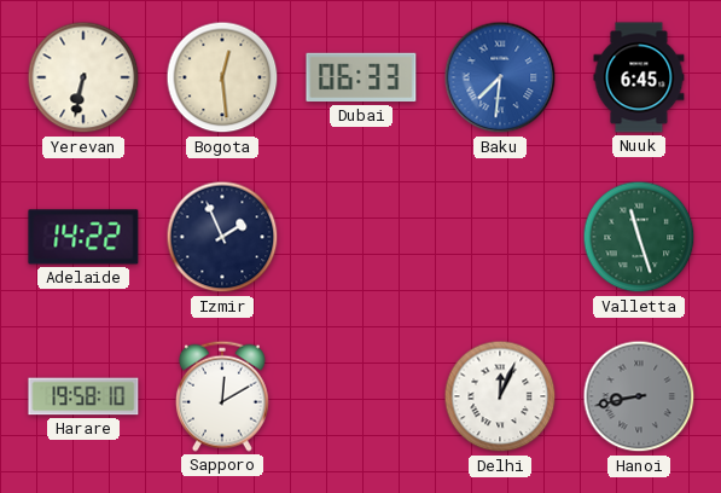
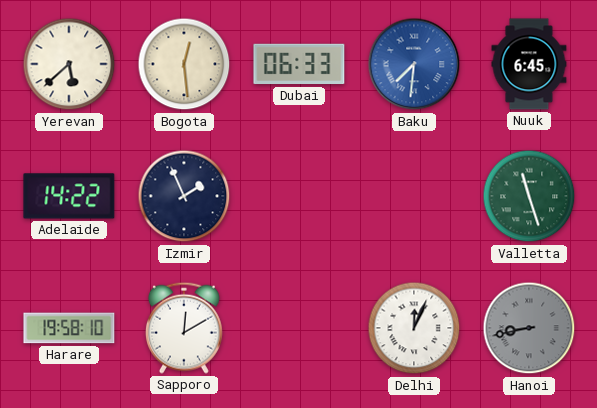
Yerevan: 6:32 -> 5:38 (69, 64)
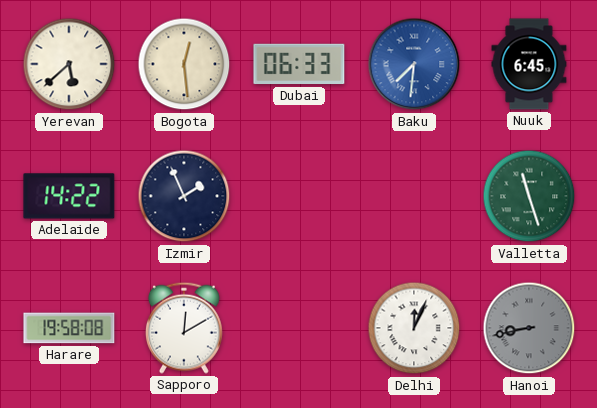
Harare: 19:58:10 -> 19:58:08 (69, 328)
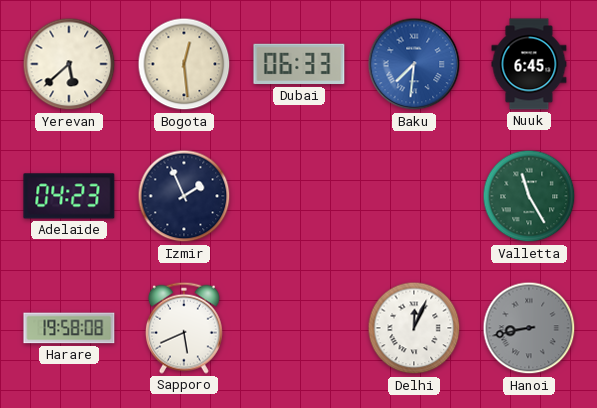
Adelaide: 14:22 -> 04:23 (69, 196)
Valletta: 11:27 -> 11:25 (529, 196)
Sapporo: 12:10 -> 5:41 (184, 328)
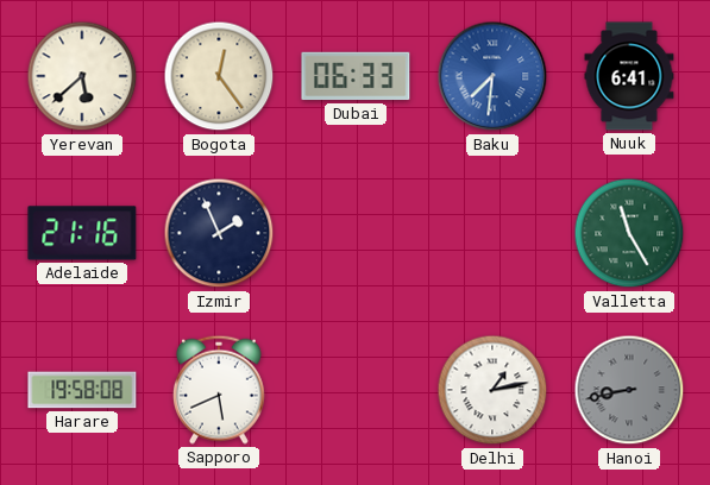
Bogota: 12:29 -> 12:24 (219, 76)
Nuuk: 6:45 -> 6:41 (629, 76)
Adelaide: 04:23 -> 21:16 (82, 233)
Delhi: 12:04 -> 1:13 (492, 390)
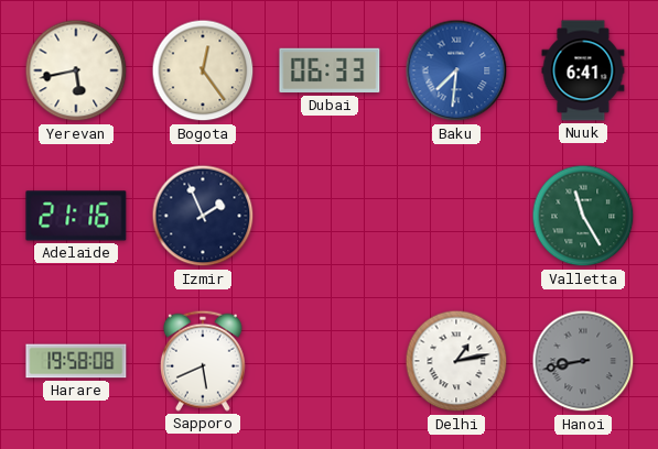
Yerevan: 5:38 -> 5:43 (76, 70)
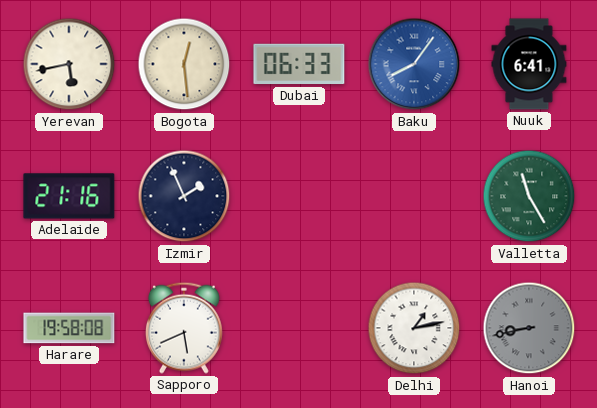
Bogota: 12:24 -> 12:29 (184, 64)
Baku: 7:31 -> 8:06 (414, 64)
